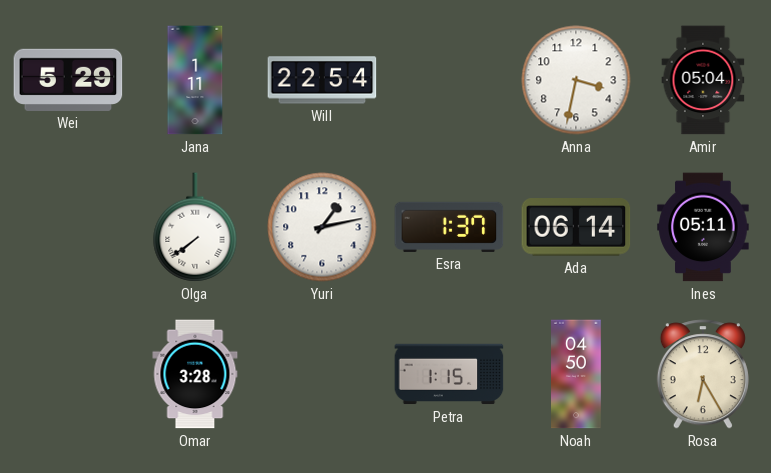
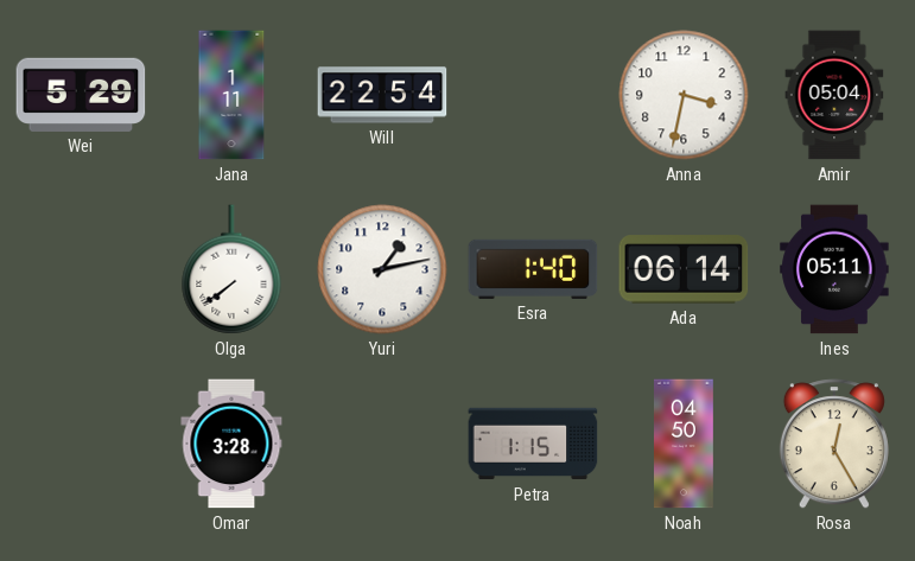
Esra: 1:37 -> 1:40 (533, 269)
Rosa: 6:25 -> 12:25 (834, 444)
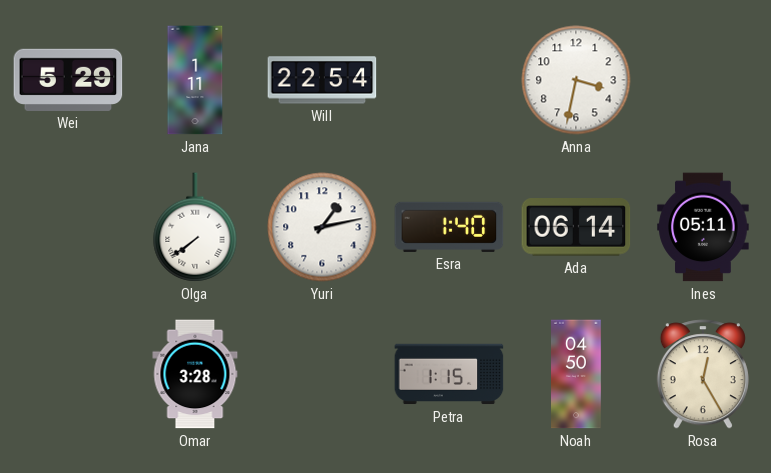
Amir: 05:04 -> none (834, 95)
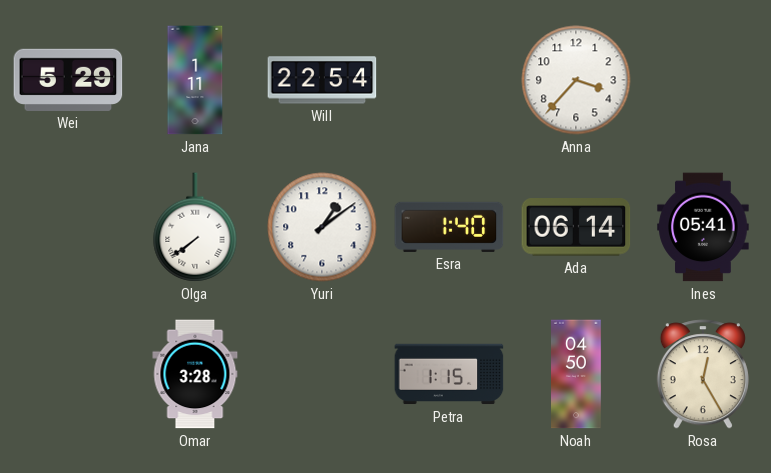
Anna: 3:32 -> 3:37 (576, 80)
Yuri: 1:13 -> 1:09 (322, 227)
Ines: 05:11 -> 05:41 (703, 227)
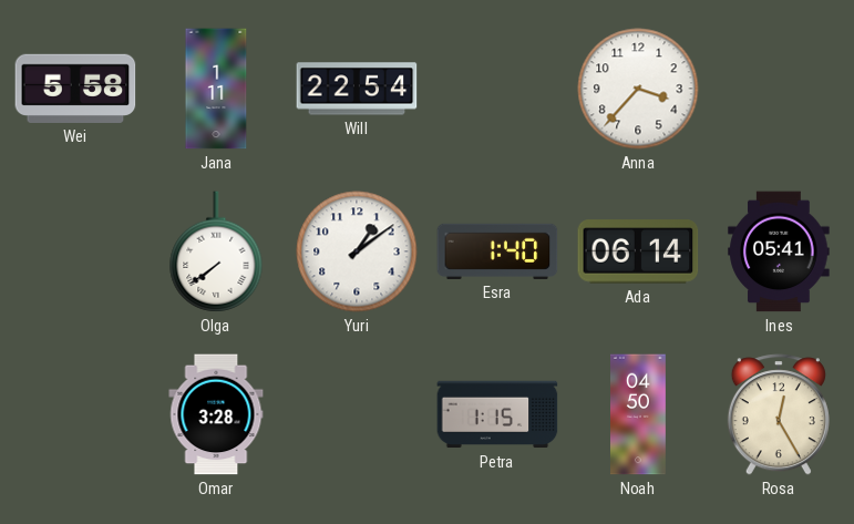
Wei: 5:29 -> 5:58 (75, 89)
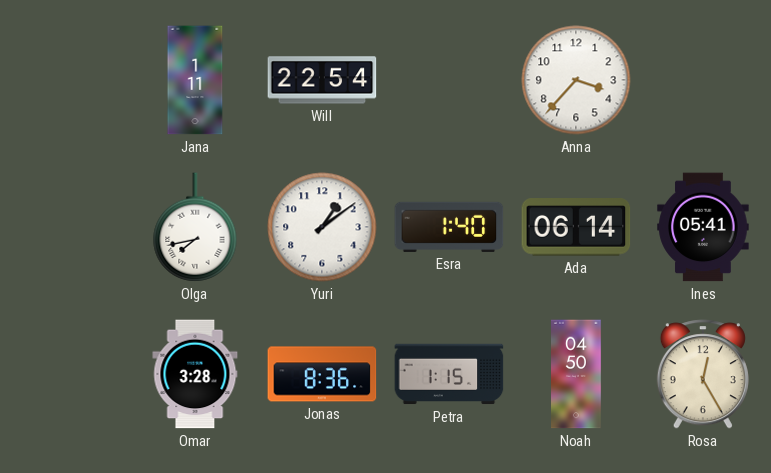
Wei: 5:58 -> none (75, 89)
Olga: 7:39 -> 7:43 (195, 227)
Jonas: none -> 8:36 (322, 374)
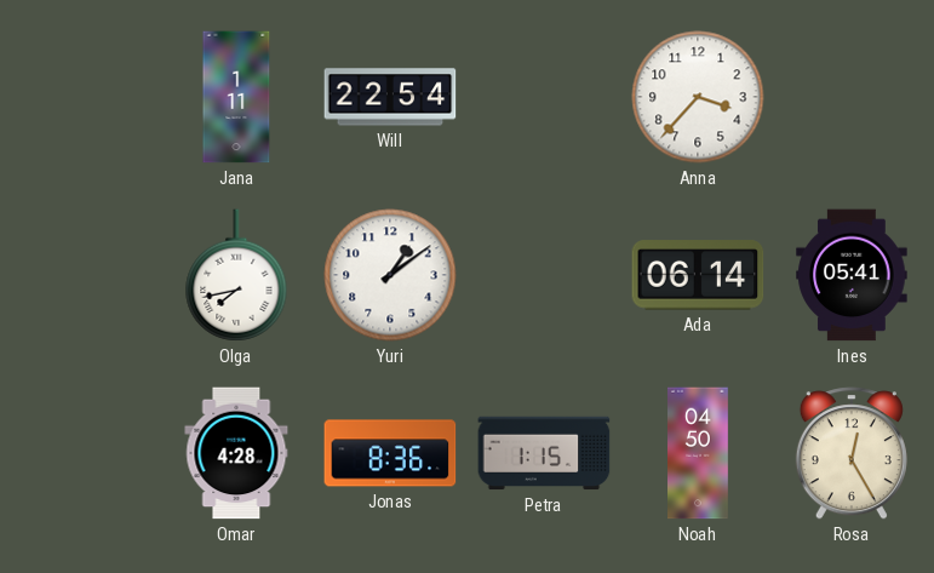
Esra: 1:40 -> none (449, 227)
Omar: 3:28 -> 4:28 (236, 453)
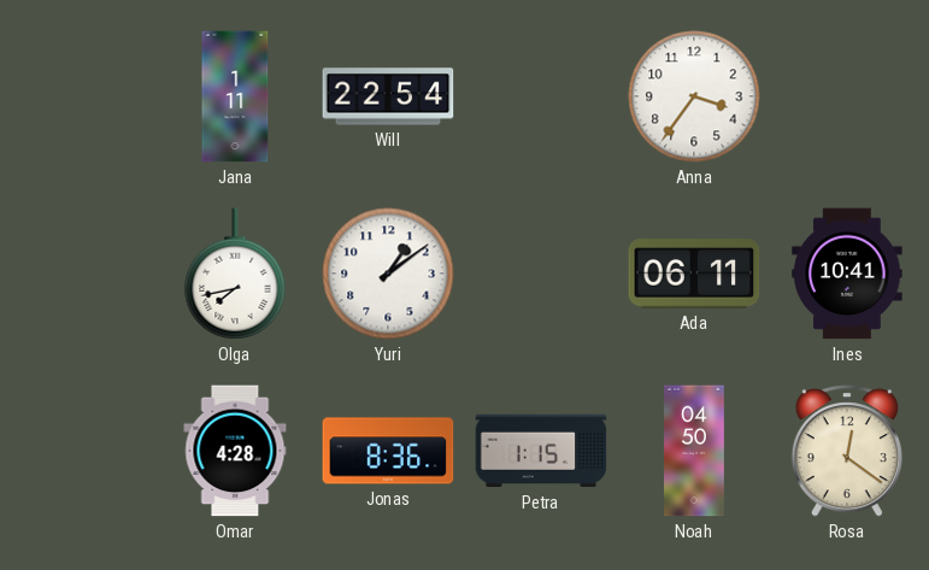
Anna: 3:37 -> 3:36 (694, 96)
Ada: 06:14 -> 06:11 (694, 274)
Ines: 05:41 -> 10:41 (847, 274)
Rosa: 12:25 -> 12:21 (847, 451)
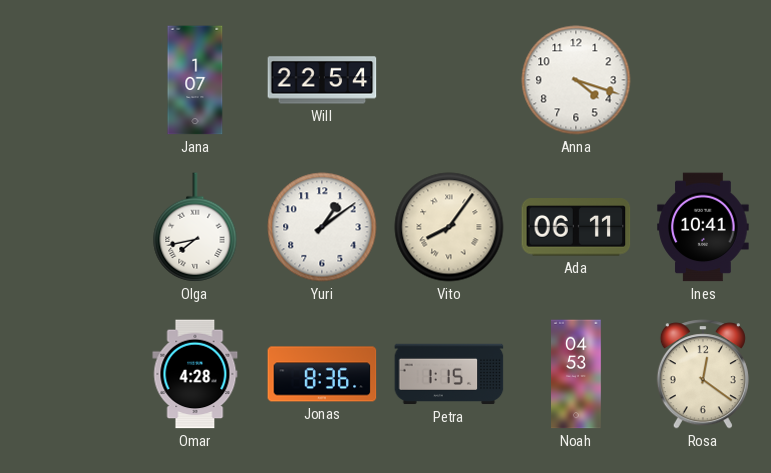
Jana: 1:11 -> 1:07 (195, 80)
Anna: 3:36 -> 4:18 (576, 80)
Vito: none -> 8:06 (449, 227)
Noah: 04:50 -> 04:53 (577, 374)
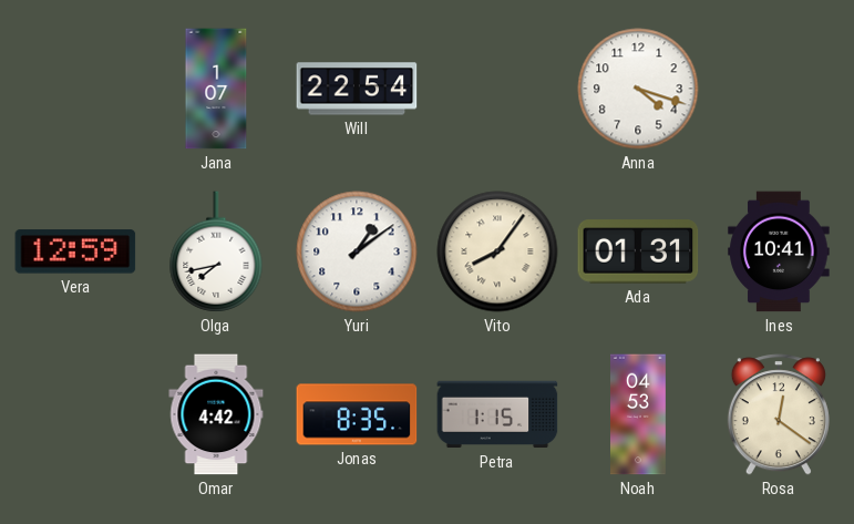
Vera: none -> 12:59 (75, 251)
Ada: 06:11 -> 01:31 (638, 251)
Omar: 4:28 -> 4:42 (216, 414)
Jonas: 8:36 -> 8:35 (357, 414)
